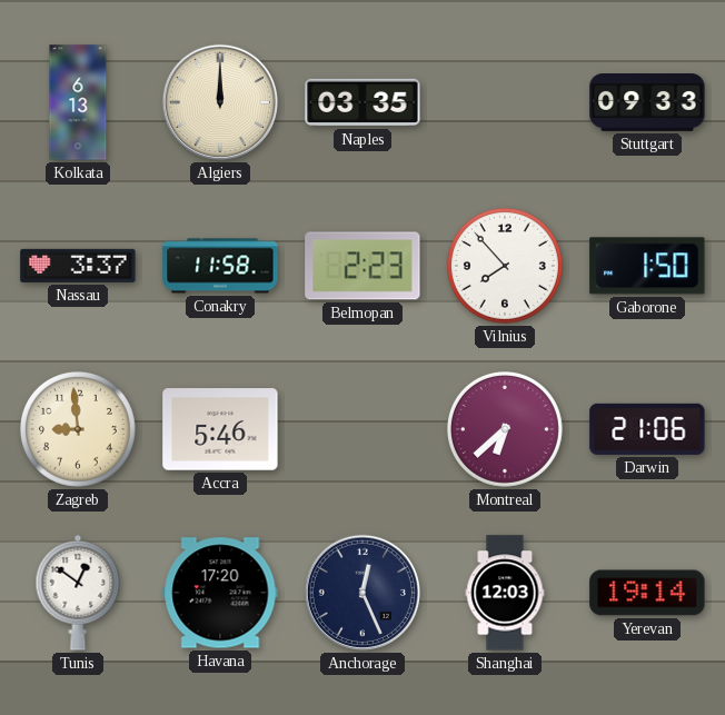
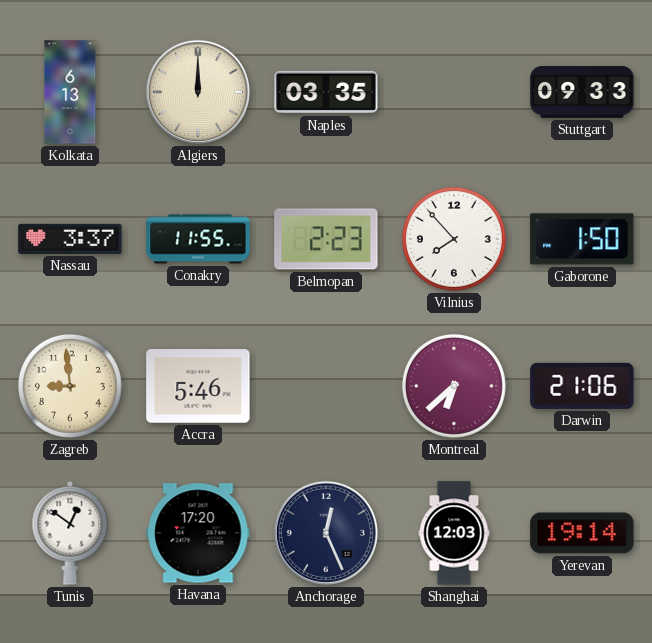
Conakry: 11:58 -> 11:55 (198, 239)
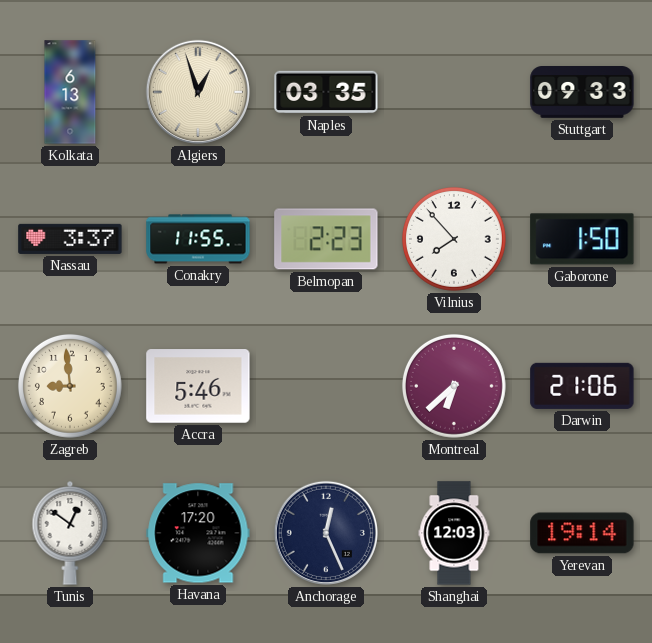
Algiers: 12:00 -> 12:57 (198, 92)
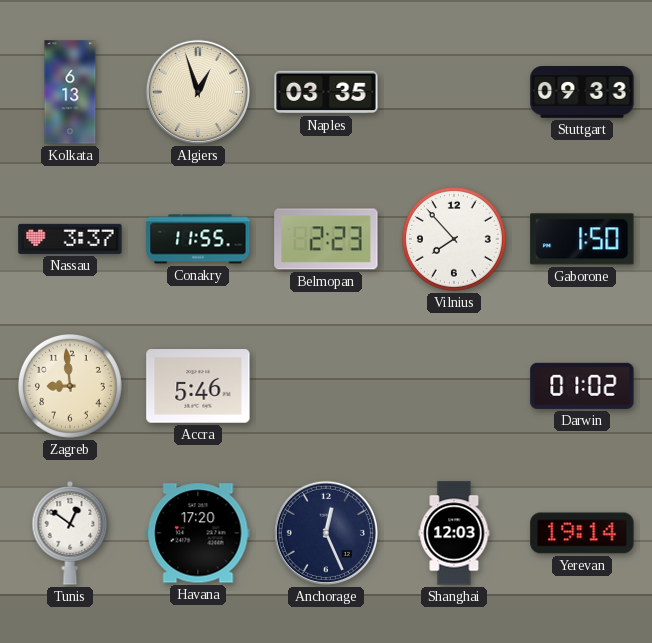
Montreal: 6:38 -> none (454, 386)
Darwin: 21:06 -> 01:02 (582, 386)
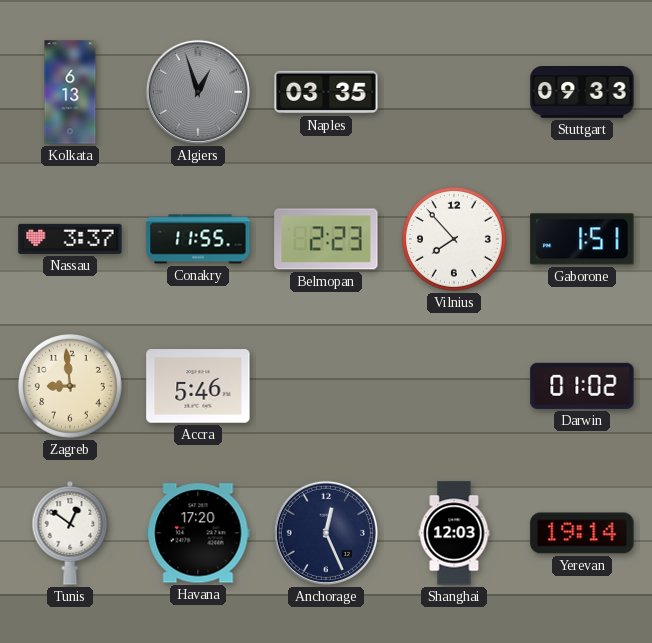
Algiers dial: cream -> grey (198, 92)
Gaborone: 1:50 -> 1:51 (582, 239)
